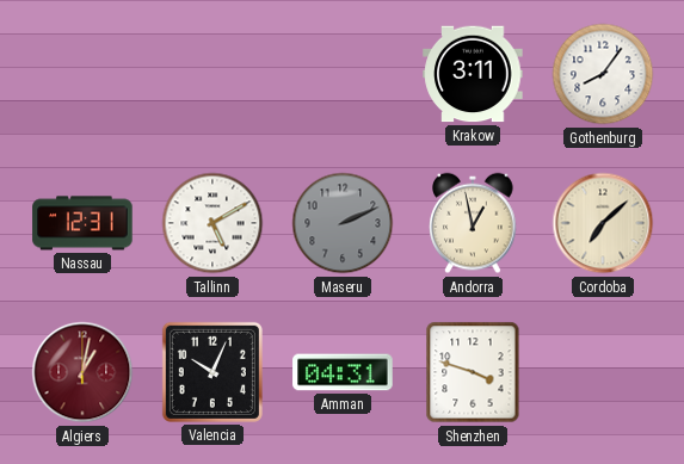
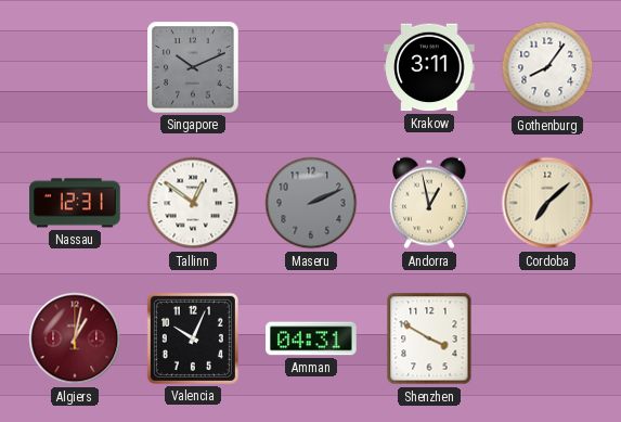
Singapore: none -> 10:11 (193, 67)
Tallinn: 5:10 -> 12:51 (193, 203)
Shenzhen: 3:48 -> 3:50 (429, 338)
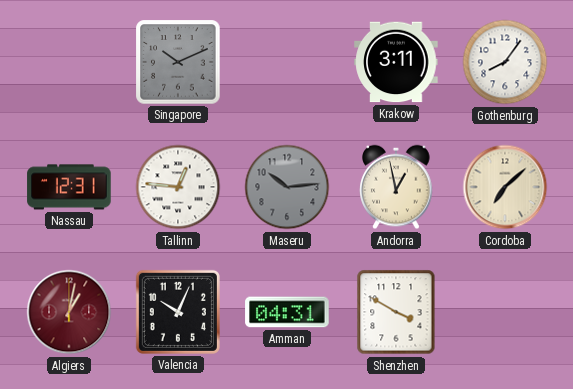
Tallinn: 12:51 -> 12:46 (178, 187)
Maseru: 2:11 -> 10:14 (287, 187)
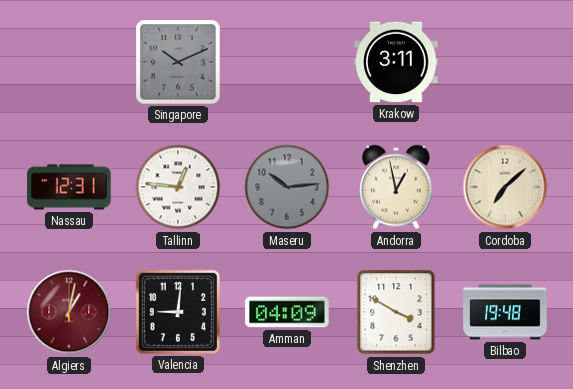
Gothenburg: 8:06 -> none (505, 62)
Valencia: 10:04 -> 9:01 (178, 312)
Amman: 04:31 -> 04:09 (287, 312)
Bilbao: none -> 19:48 (505, 312)
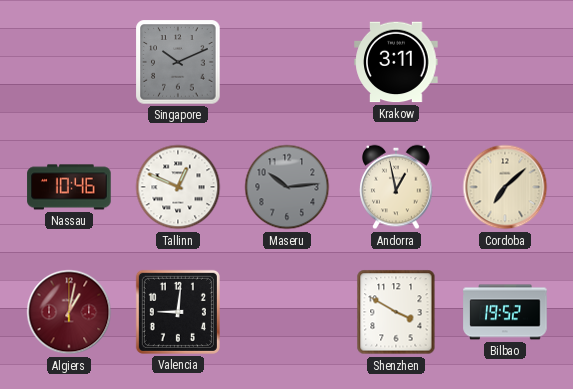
Nassau: 12:31 -> 10:46 (69, 187)
Tallinn: 12:46 -> 12:49 (178, 187)
Amman: 04:09 -> none (287, 312)
Bilbao: 19:48 -> 19:52 (505, 312)
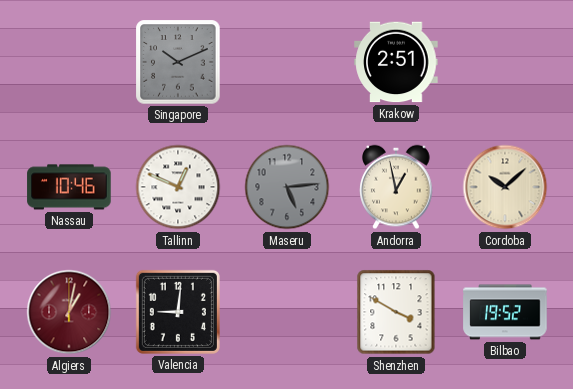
Krakow: 3:11 -> 2:51 (396, 62)
Maseru: 10:14 -> 5:14 (287, 187)
Cordoba: 7:08 -> 10:08 (505, 187)
